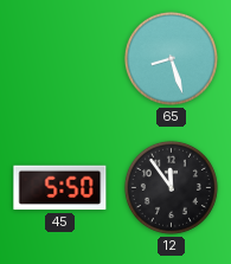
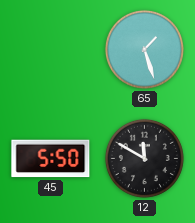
65: 8:27 -> 1:27 (144, 49)
12: 11:54 -> 11:50 (144, 158)
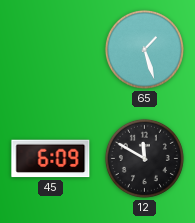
45: 5:50 -> 6:09 (51, 159)
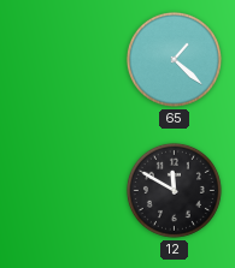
65: 1:27 -> 1:22 (174, 59)
45: 6:09 -> none (51, 159)
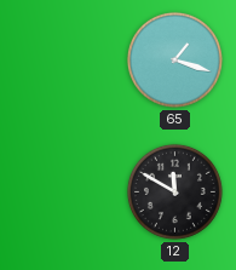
65: 1:22 -> 1:18 (174, 59)
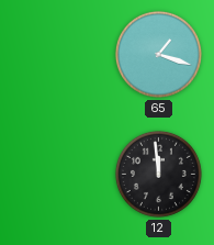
12: 11:50 -> 11:59 (158, 174)
